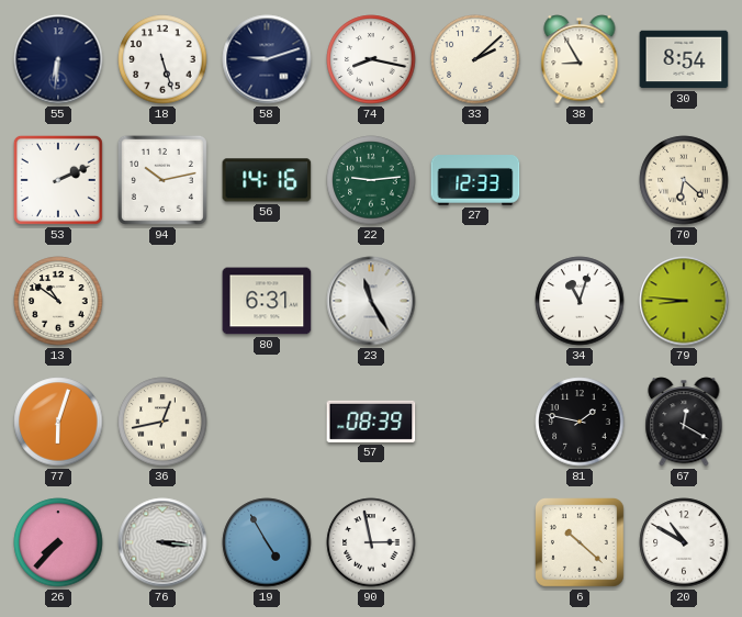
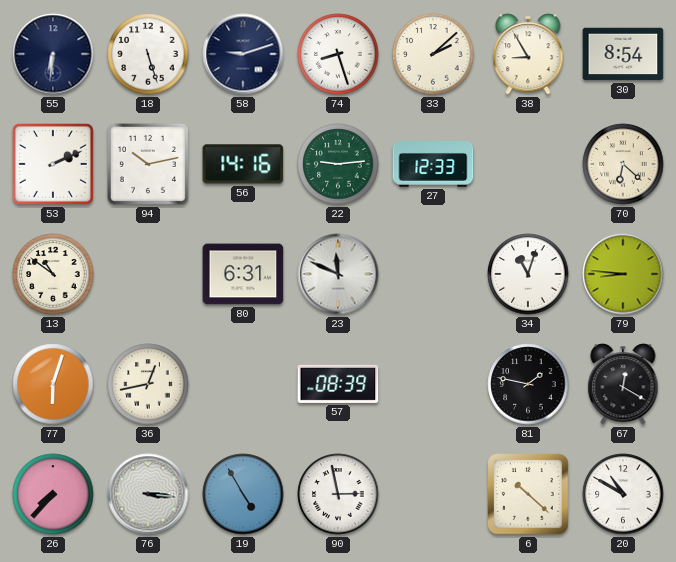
74: 8:17 -> 8:27 (338, 54)
23: 11:25 -> 11:49 (338, 274)
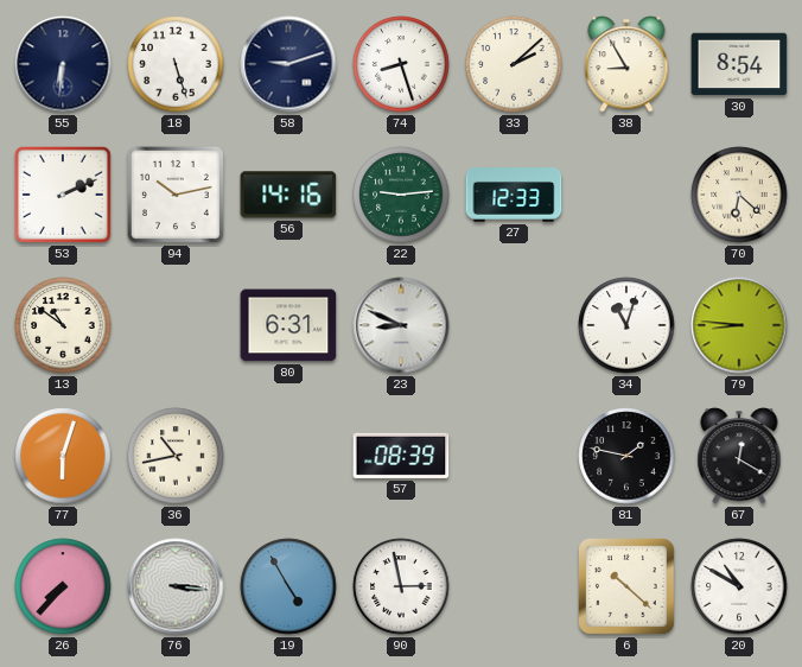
23: 11:49 -> 8:49 (401, 325)
36: 12:43 -> 10:43 (176, 456)
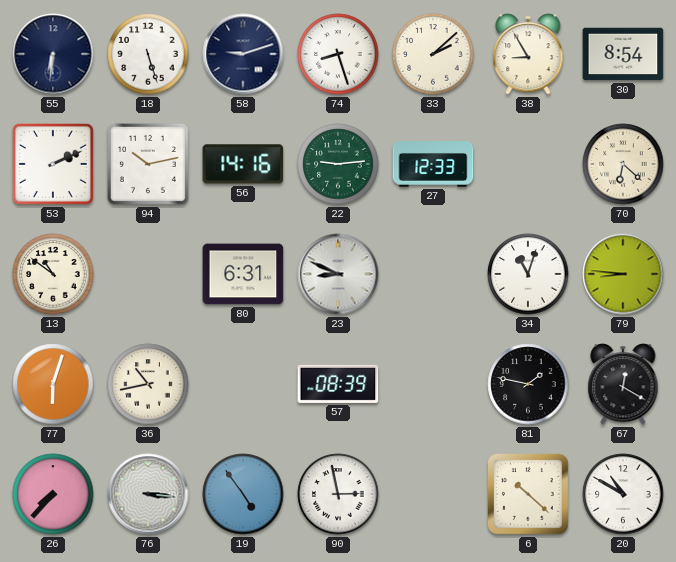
19: 4:55 -> 4:54 (243, 494)
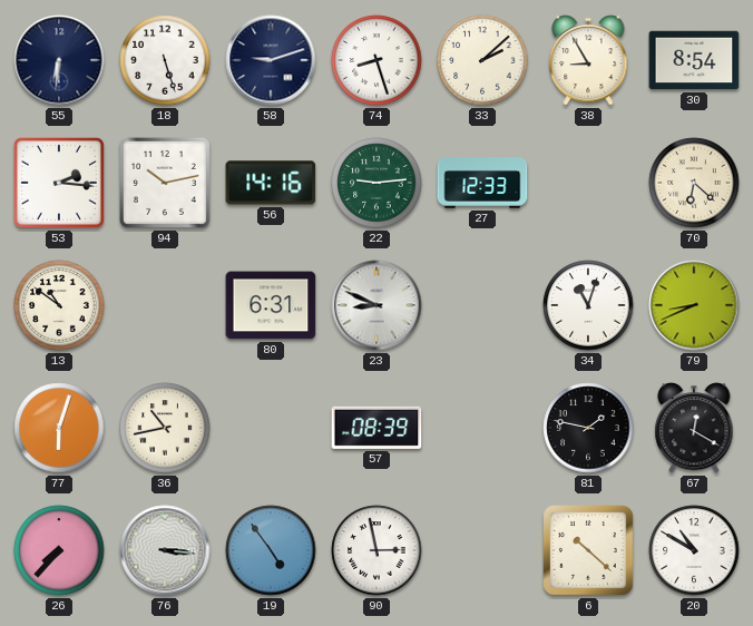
53: 2:11 -> 2:16 (59, 183)
79: 8:46 -> 8:41 (694, 305)
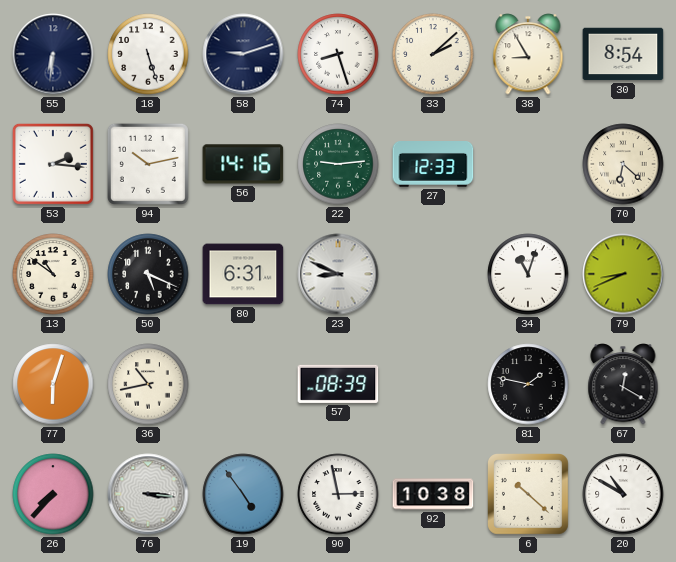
50: none -> 5:19 (148, 274)
92: none -> 10:38 (433, 494)
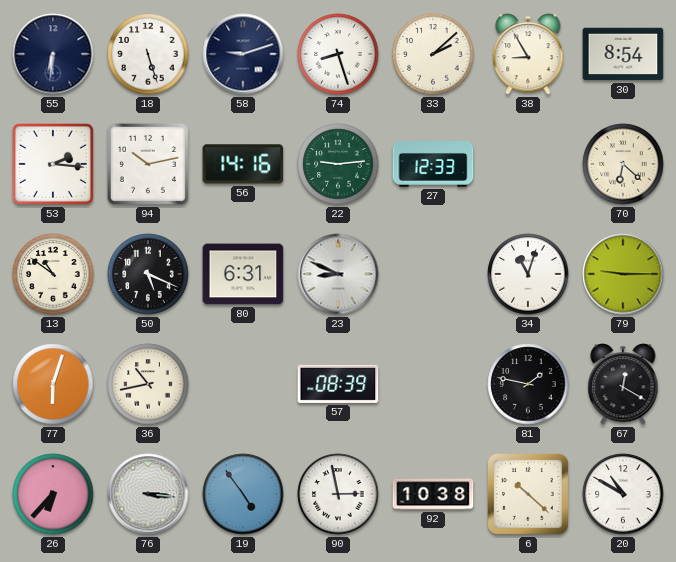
79: 8:41 -> 9:15 (623, 274)
26: 7:37 -> 6:37 (53, 494)
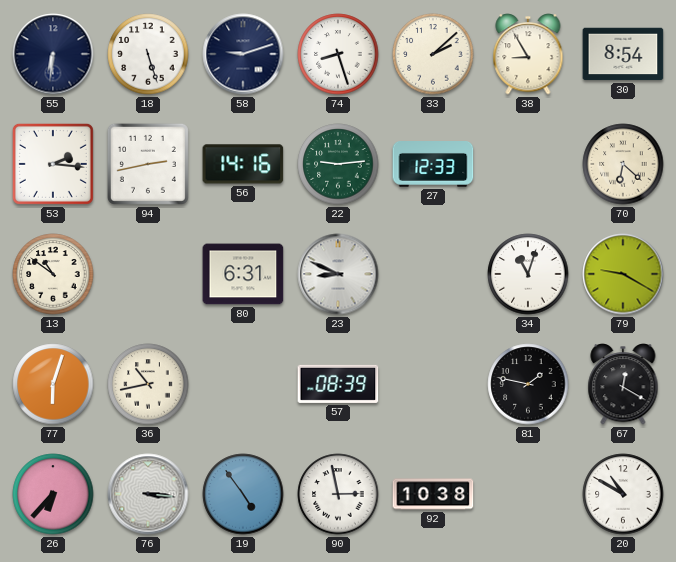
94: 10:13 -> 2:43 (148, 164)
50: 5:19 -> none (148, 274)
79: 9:15 -> 9:20 (623, 274)
6: 10:22 -> none (529, 495)
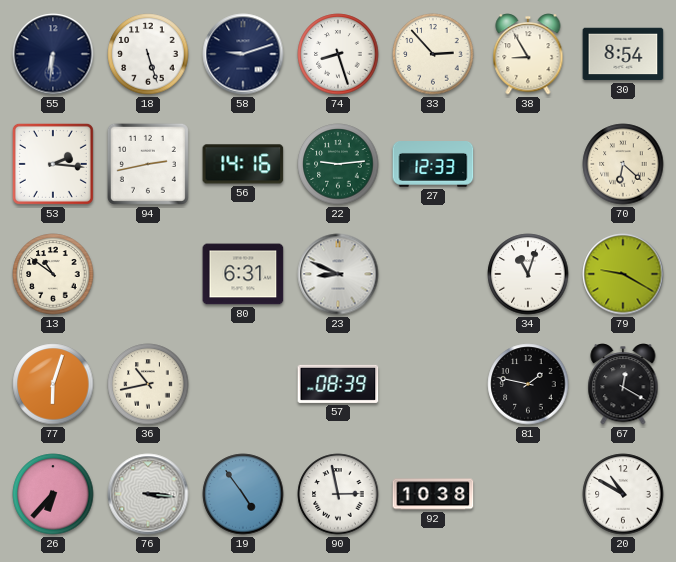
33: 2:08 -> 2:53 (433, 54)
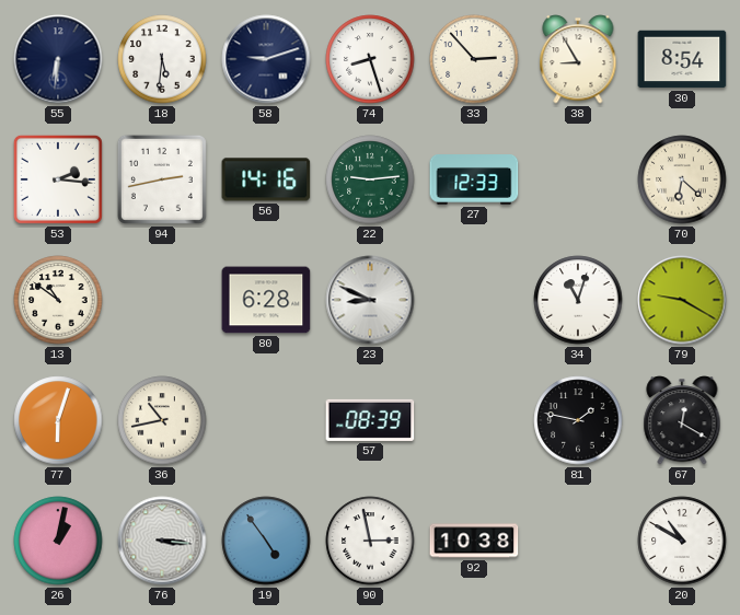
18: 5:27 -> 5:31 (162, 59)
80: 6:31 -> 6:28 (266, 300)
26: 6:37 -> 1:02 (58, 541)
